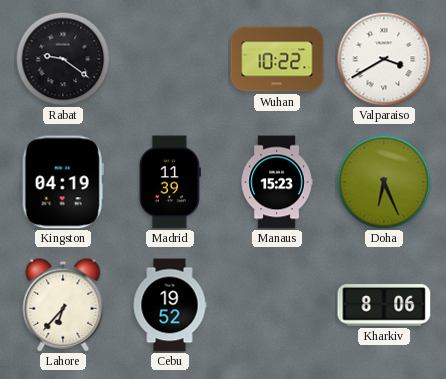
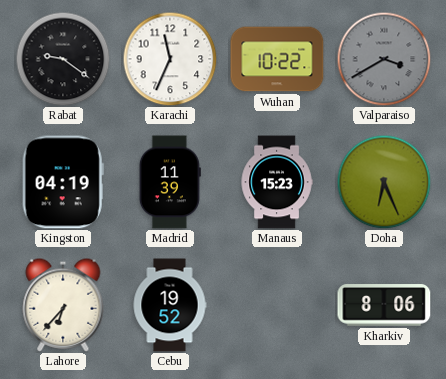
Karachi: none -> 11:34 (170, 59)
Valparaiso dial: white -> grey (384, 59)
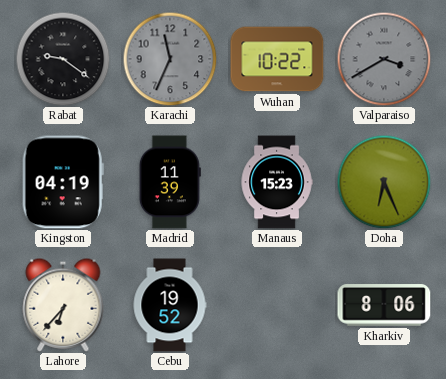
Karachi dial: white -> grey (170, 59)
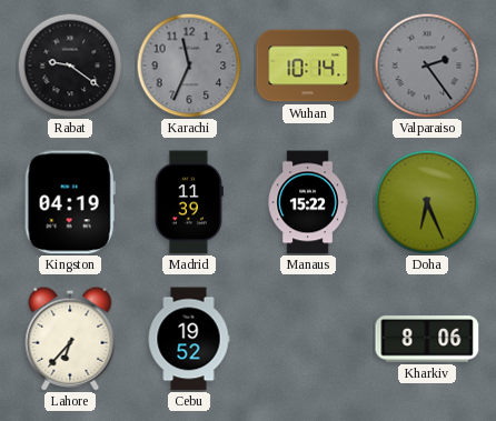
Wuhan: 10:22 -> 10:14 (308, 66)
Valparaiso: 3:40 -> 2:24 (427, 66)
Manaus: 15:23 -> 15:22 (308, 202)
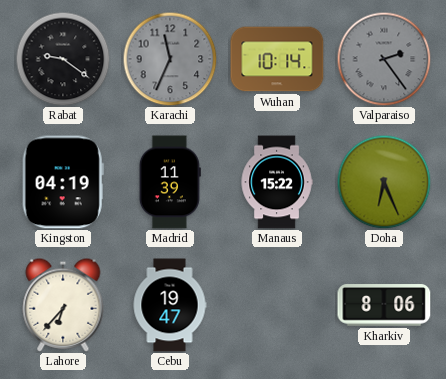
Cebu: 19:52 -> 19:47 (170, 305)
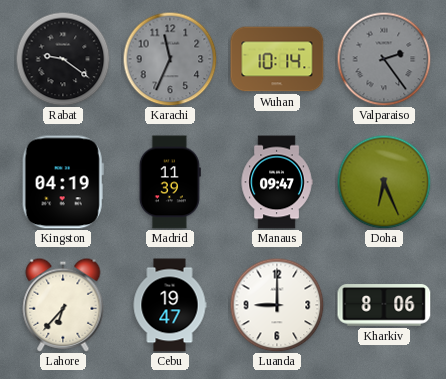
Manaus: 15:22 -> 09:47 (277, 182)
Luanda: none -> 9:00 (277, 305)
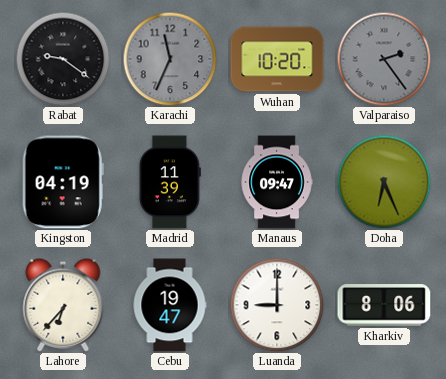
Wuhan: 10:14 -> 10:20 (277, 59)
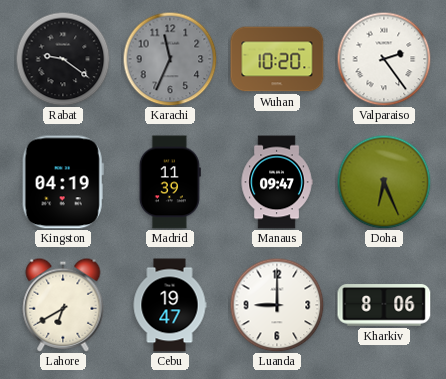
Valparaiso dial: grey -> white (384, 59)
Lahore: 6:37 -> 6:40 (63, 305)
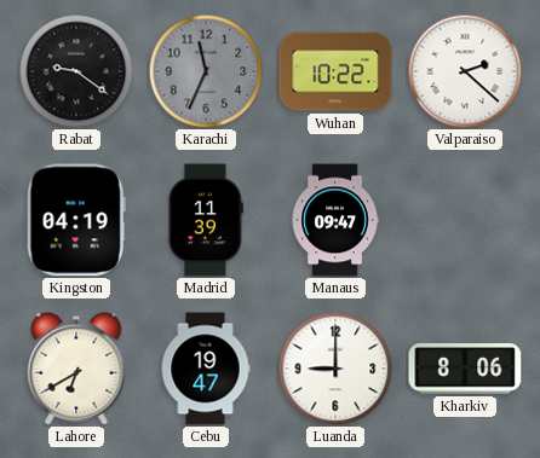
Wuhan: 10:20 -> 10:22 (335, 71)
Valparaiso: 2:24 -> 2:22 (465, 71)
Doha: 6:26 -> none (384, 182)
